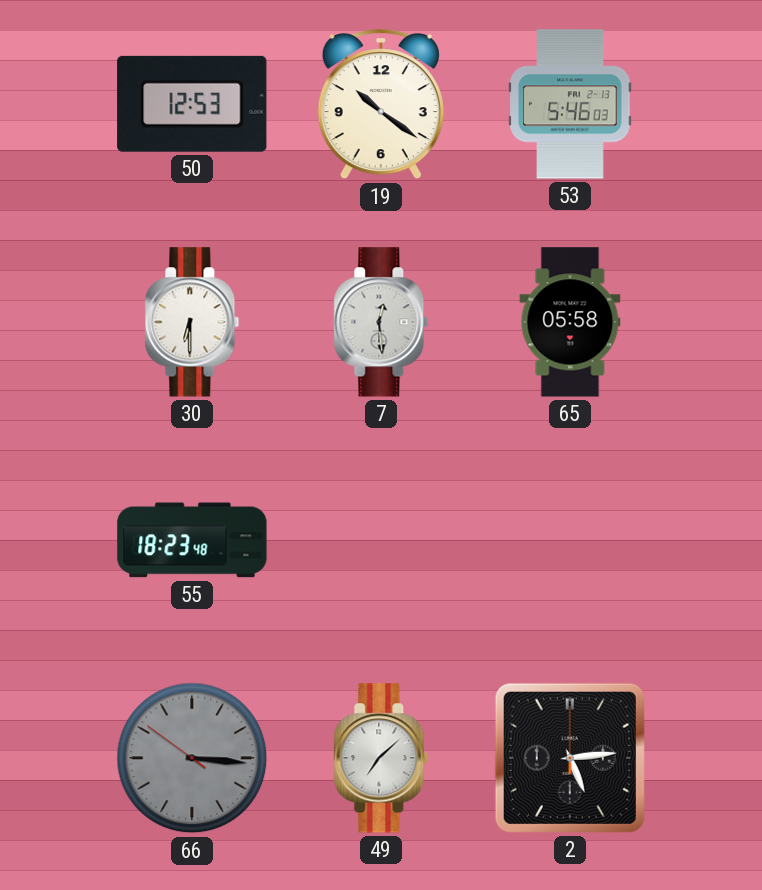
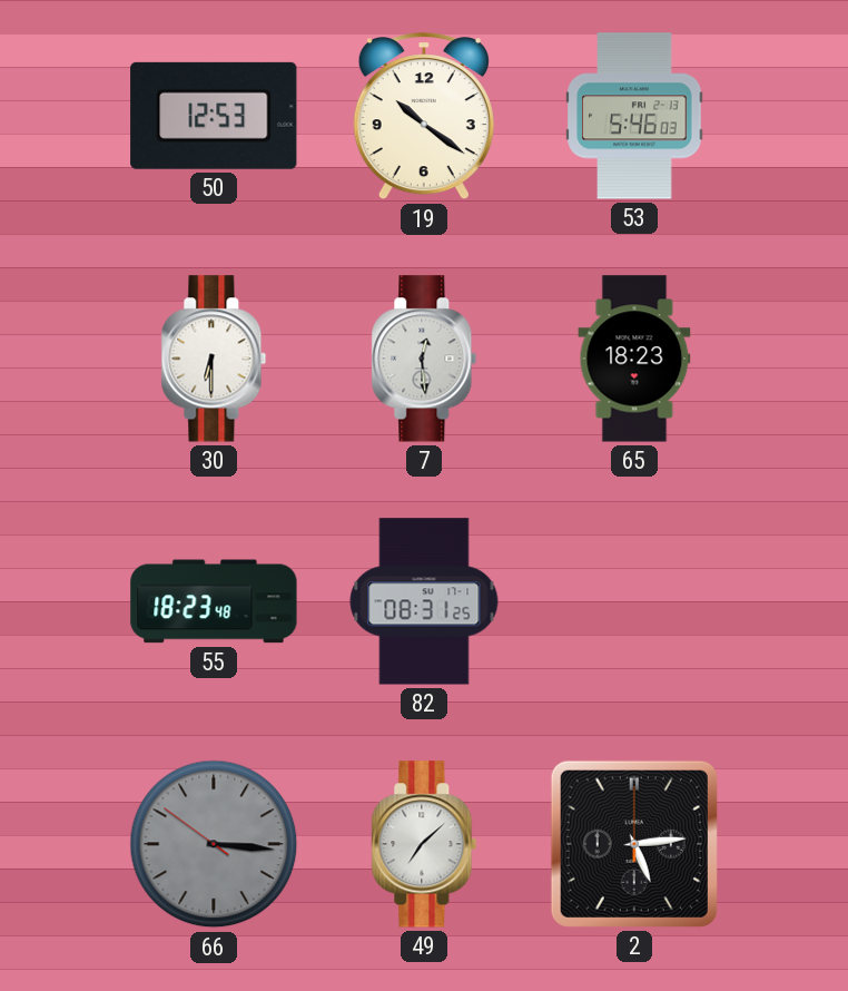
65: 05:58 -> 18:23 (634, 359)
82: none -> 08:31 (424, 601)
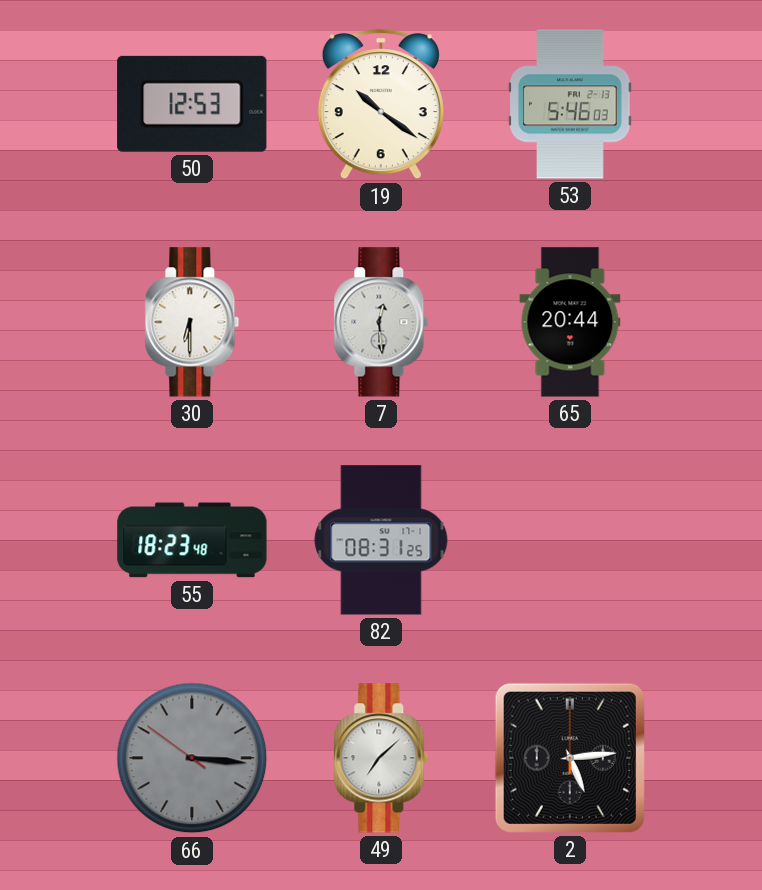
65: 18:23 -> 20:44 (570, 322)
